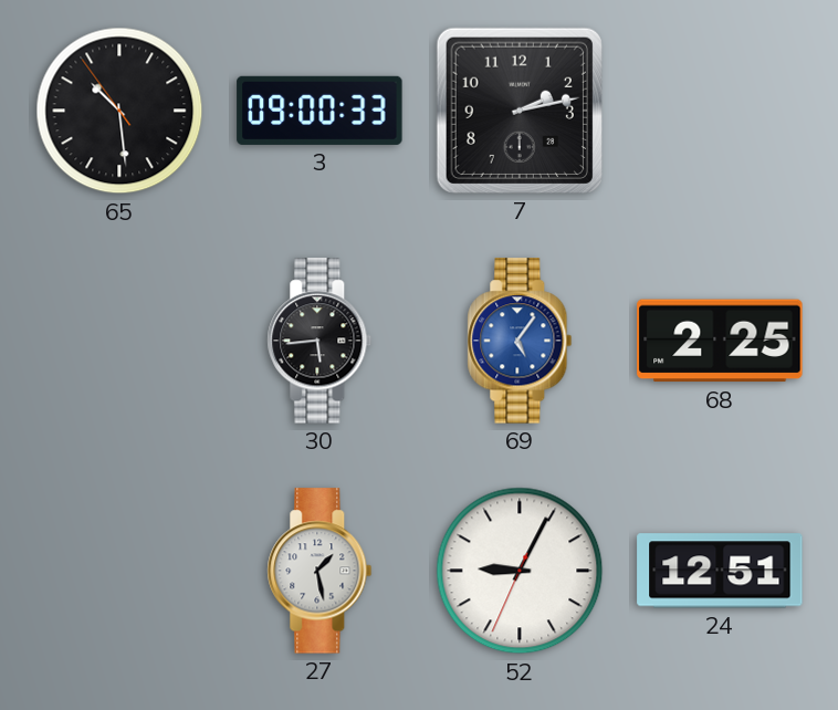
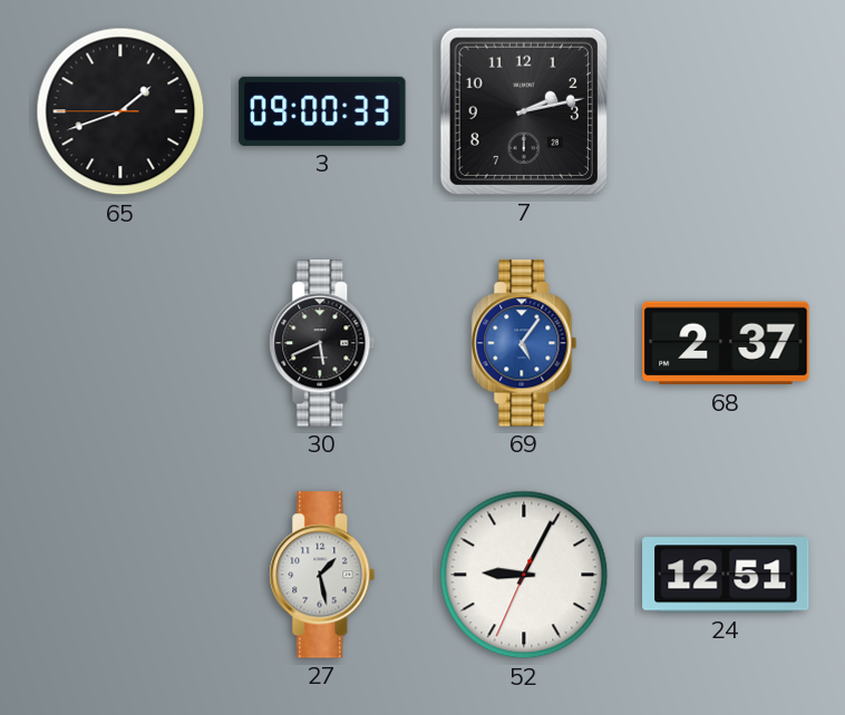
65: 10:28 -> 1:41 (120, 111)
30: 5:44 -> 5:41 (322, 343)
68: 2:25 -> 2:37 (726, 343)
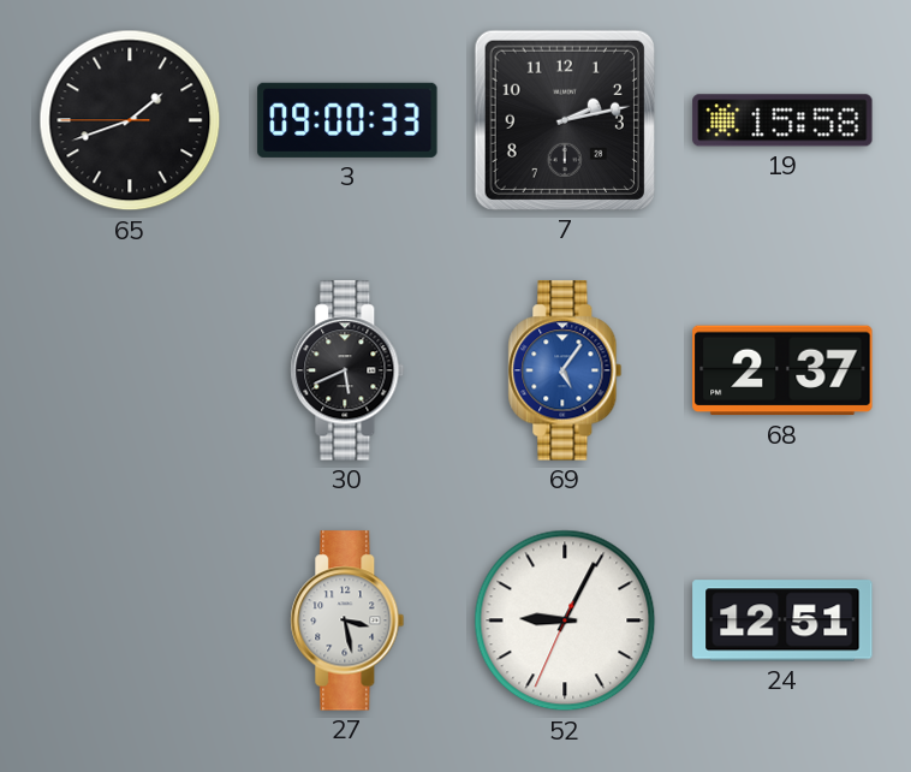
19: none -> 15:58 (782, 120)
27: 1:28 -> 3:28 (347, 620)
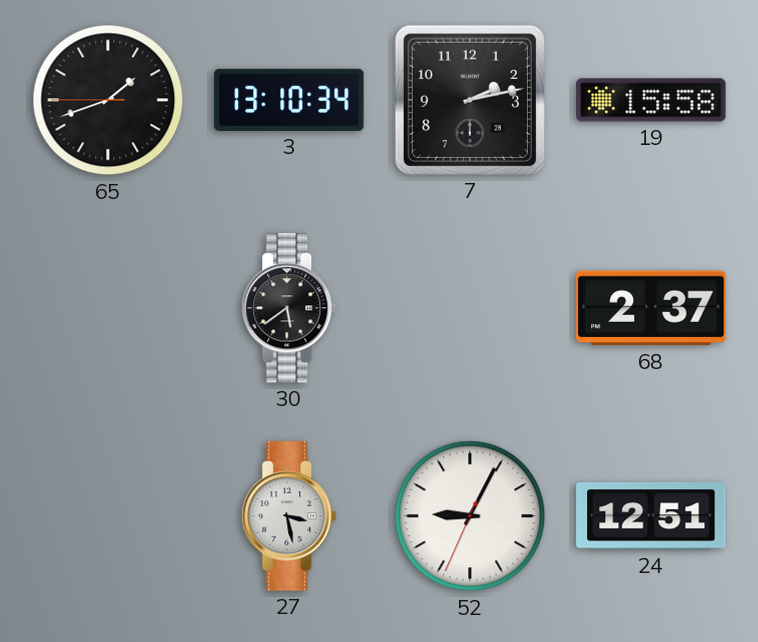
3: 09:00 -> 13:10 (289, 100)
30: 5:41 -> 5:39 (289, 308)
69: 5:06 -> none (565, 370)
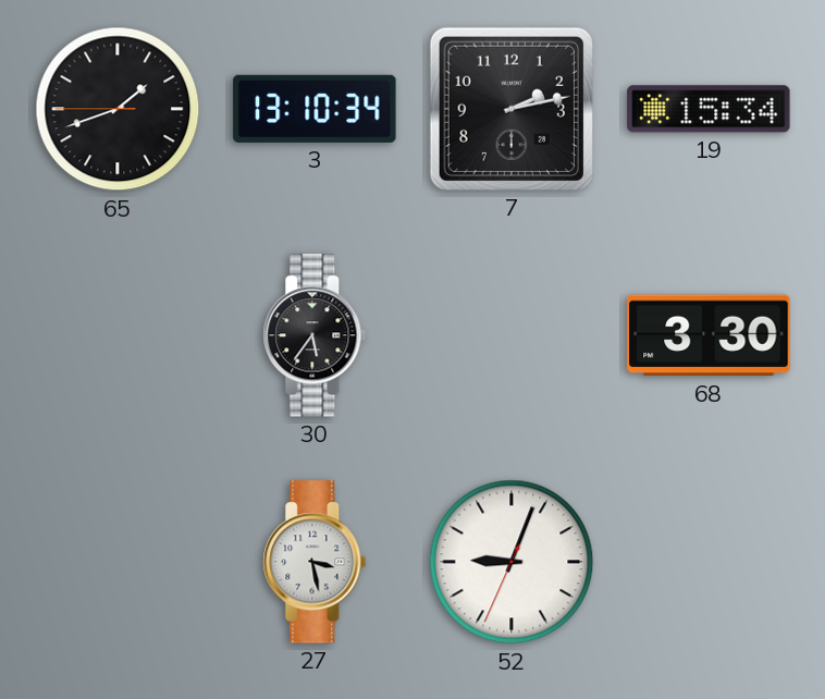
19: 15:58 -> 15:34 (709, 109)
30: 5:39 -> 5:36 (315, 335)
68: 2:37 -> 3:30 (709, 335)
52: 9:04 -> 9:03 (512, 562)
24: 12:51 -> none (651, 516)
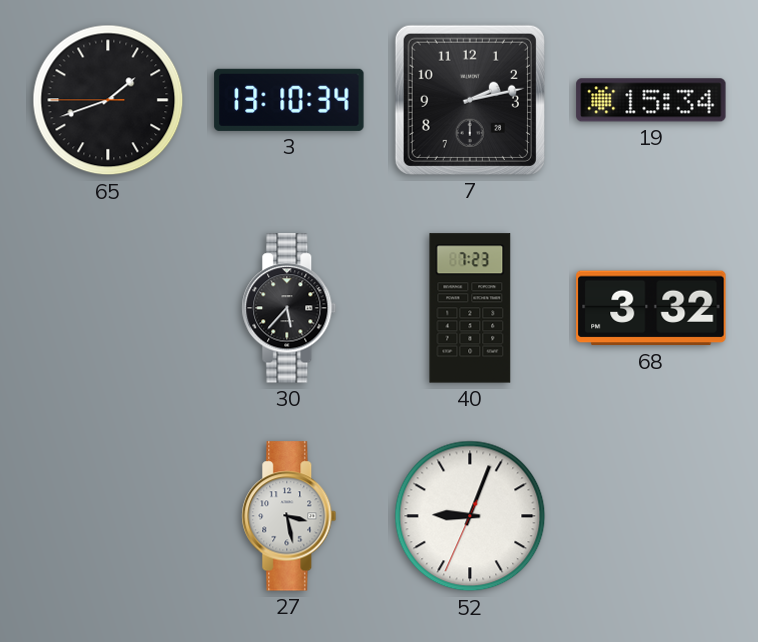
30: 5:36 -> 5:37 (289, 308)
40: none -> 7:23 (470, 308)
68: 3:30 -> 3:32 (651, 308)
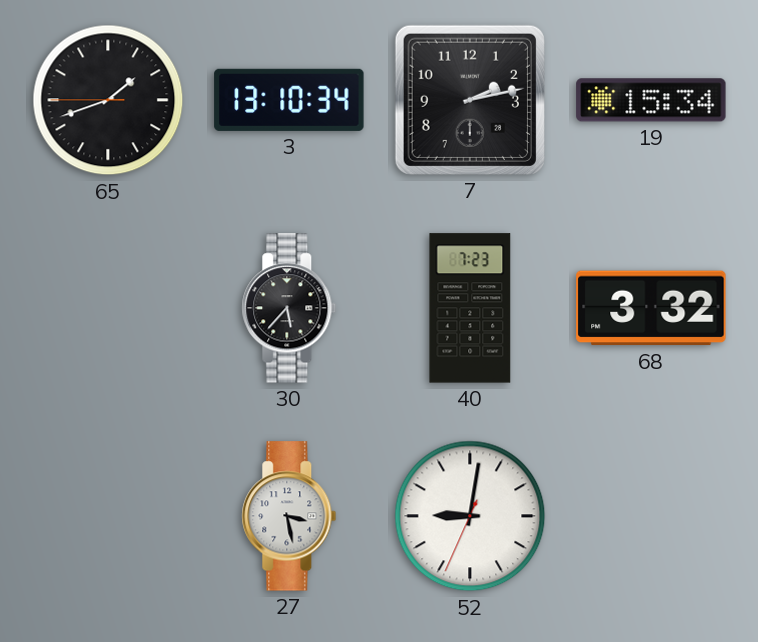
52: 9:03 -> 9:01 (470, 516)
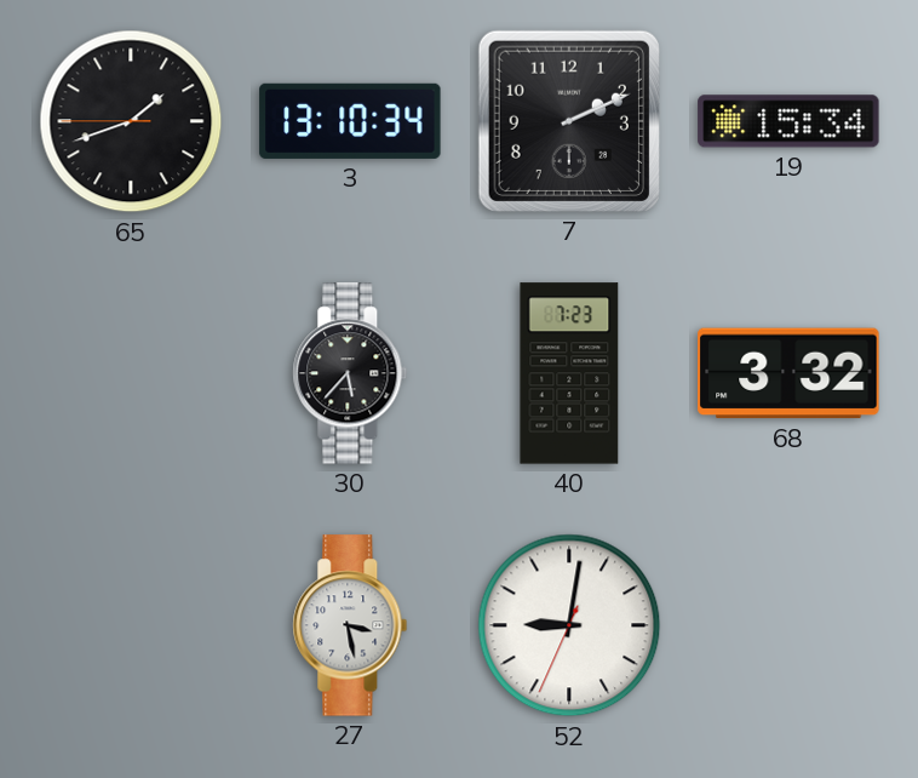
7: 2:13 -> 2:11 (569, 121)
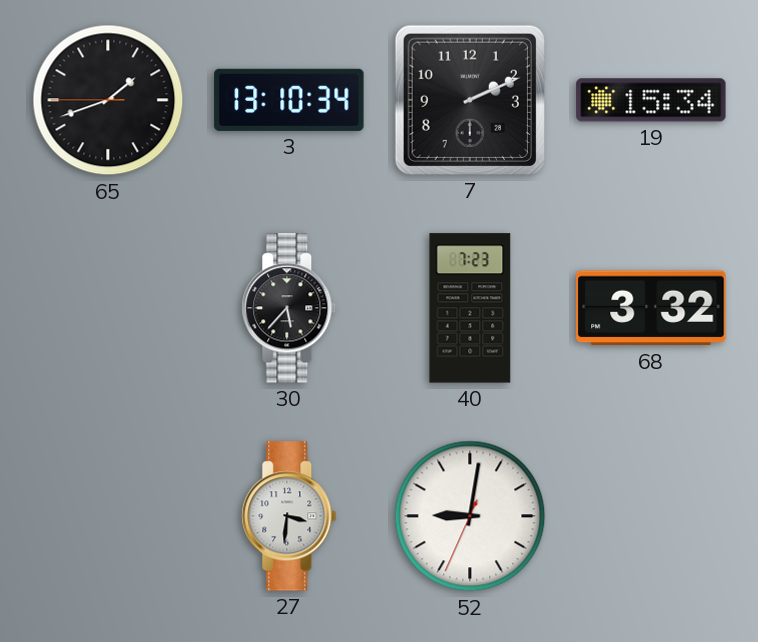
27: 3:28 -> 3:31 (289, 516)
